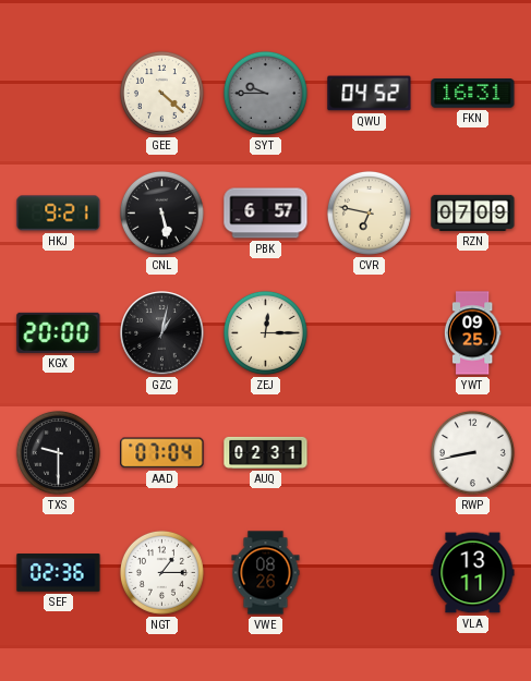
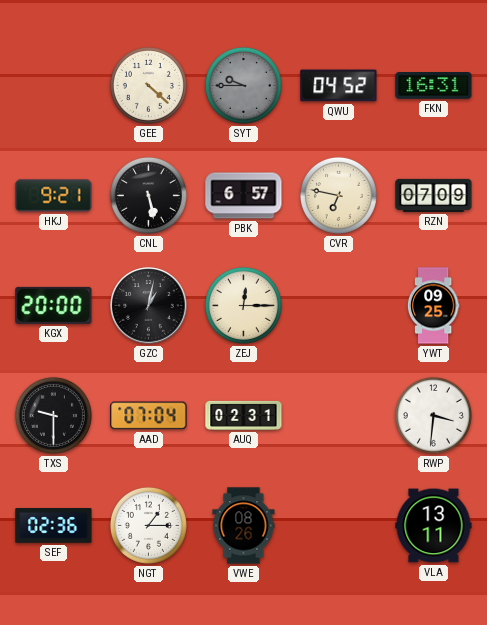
RWP: 8:43 -> 3:31 (433, 415)
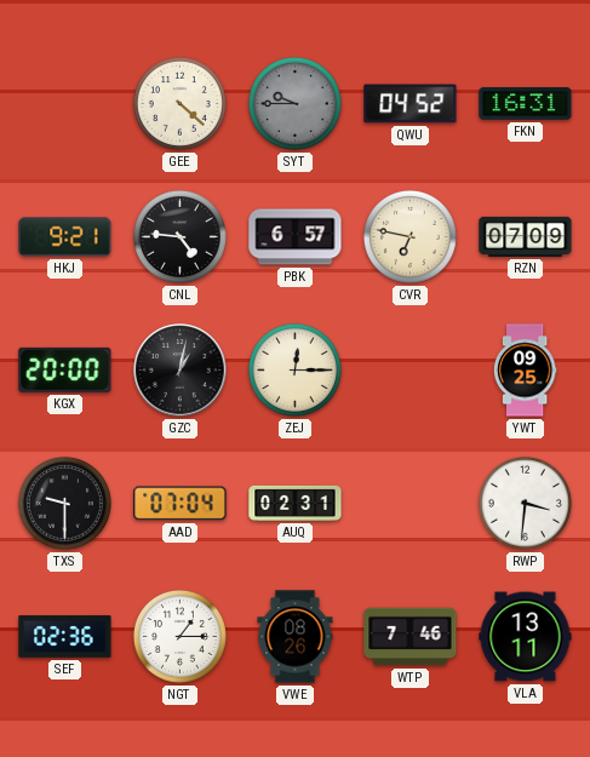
CNL: 5:28 -> 4:46 (179, 236)
WTP: none -> 7:46 (411, 637)
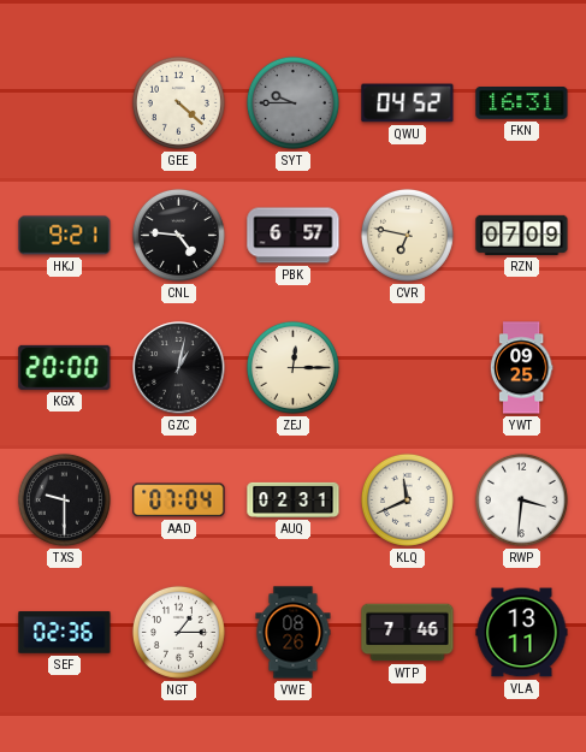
KLQ: none -> 11:41 (407, 499)
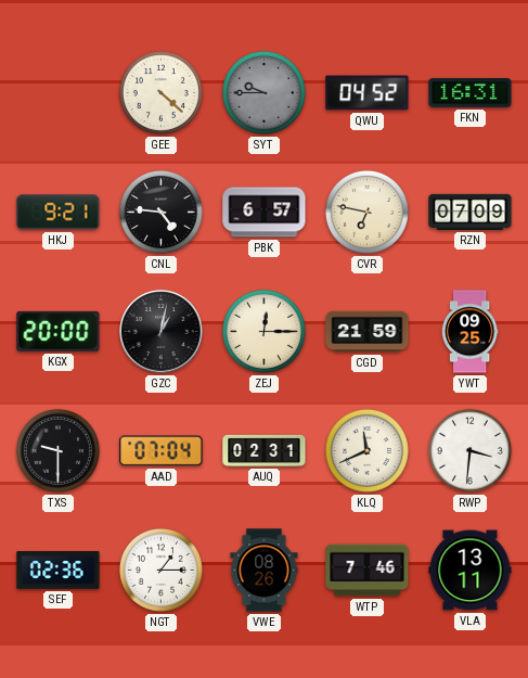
CGD: none -> 21:59 (368, 332)
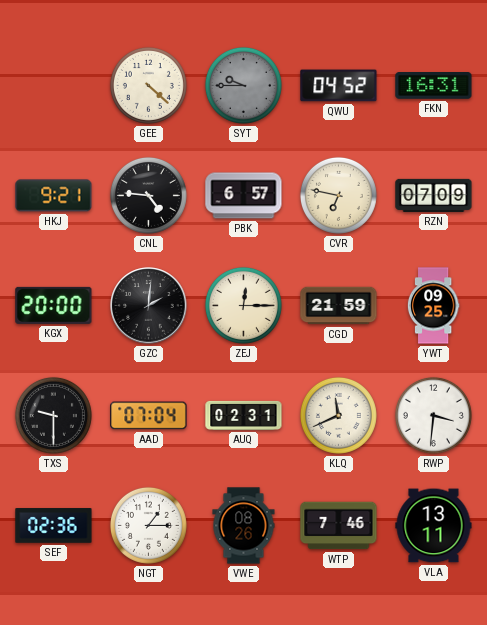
GZC: 1:02 -> 2:01 (149, 306)
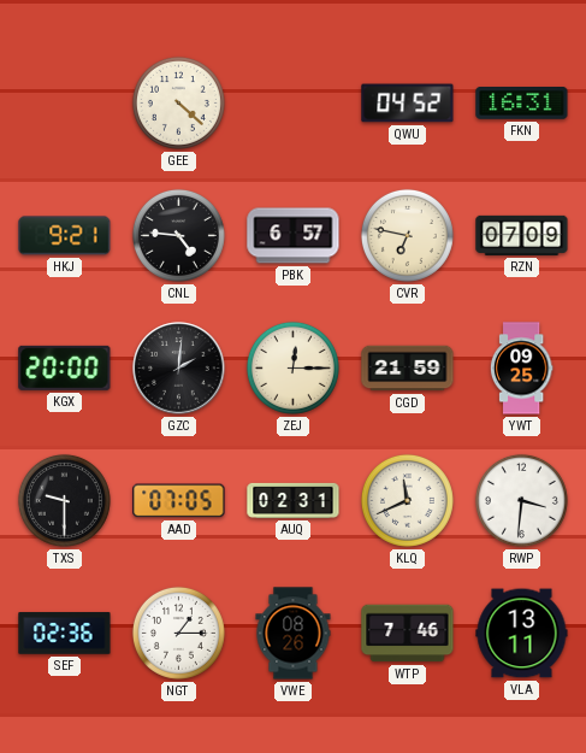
SYT: 9:45 -> none (243, 85)
AAD: 07:04 -> 07:05 (179, 501)
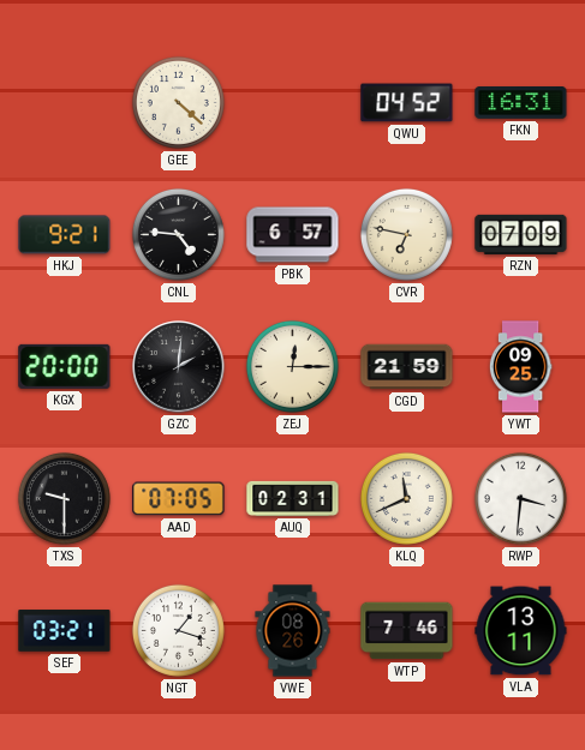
SEF: 02:36 -> 03:21 (65, 631)
NGT: 1:15 -> 1:18 (178, 630)
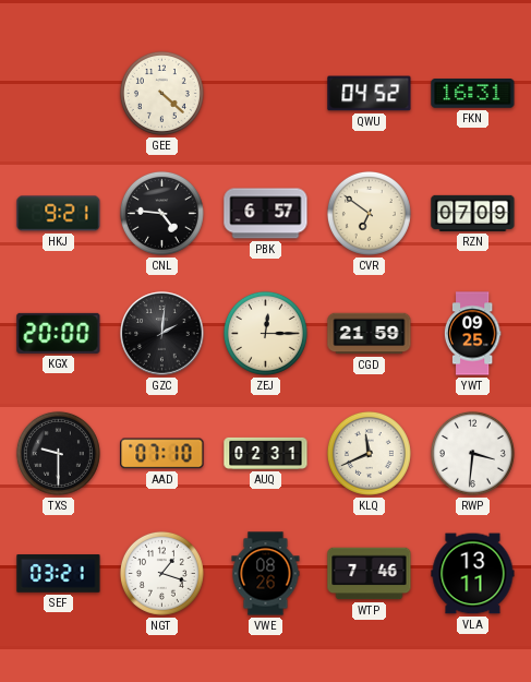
CVR: 6:47 -> 6:51 (369, 213)
AAD: 07:05 -> 07:10 (162, 454)
